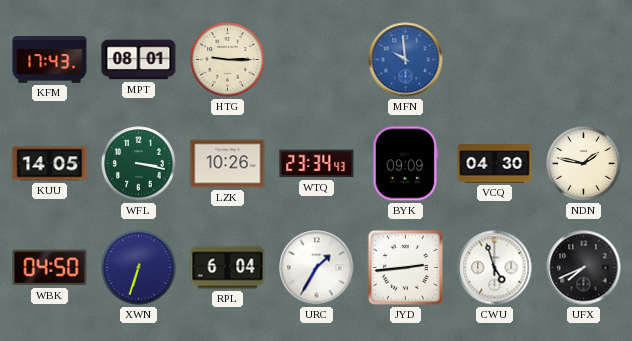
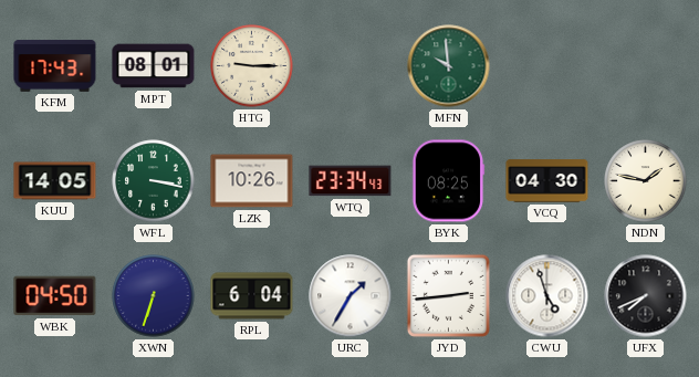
MFN dial: blue -> green (449, 66)
BYK: 09:09 -> 08:25 (448, 181)
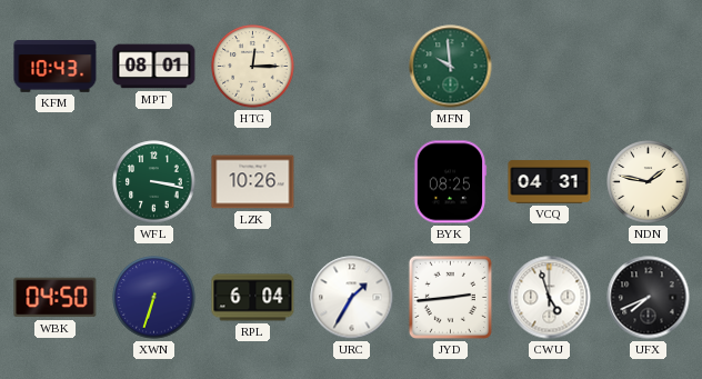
KFM: 17:43 -> 10:43 (56, 67)
HTG: 9:15 -> 12:15 (253, 67)
KUU: 14:05 -> none (55, 181)
WTQ: 23:34 -> none (351, 181)
VCQ: 04:30 -> 04:31 (550, 182)
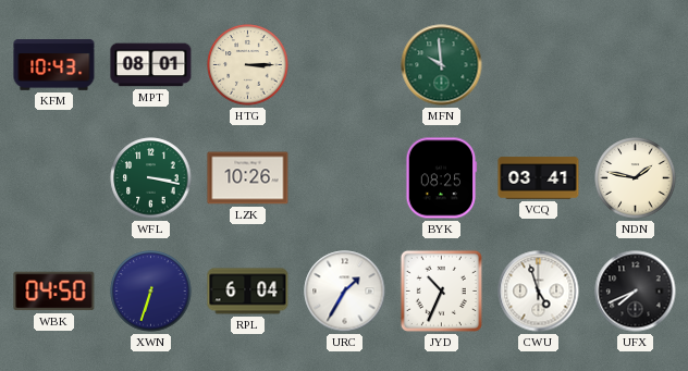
HTG: 12:15 -> 3:15 (248, 65)
VCQ: 04:31 -> 03:41 (539, 178)
JYD: 2:44 -> 10:34 (441, 290)
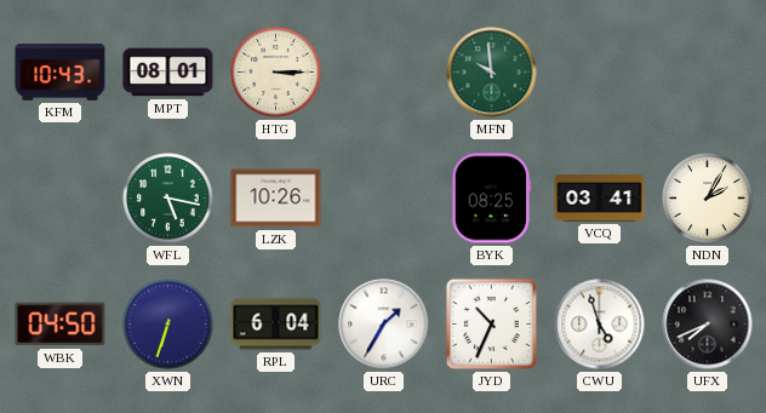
WFL: 3:17 -> 5:17 (168, 199)
NDN: 1:47 -> 2:05 (708, 199)
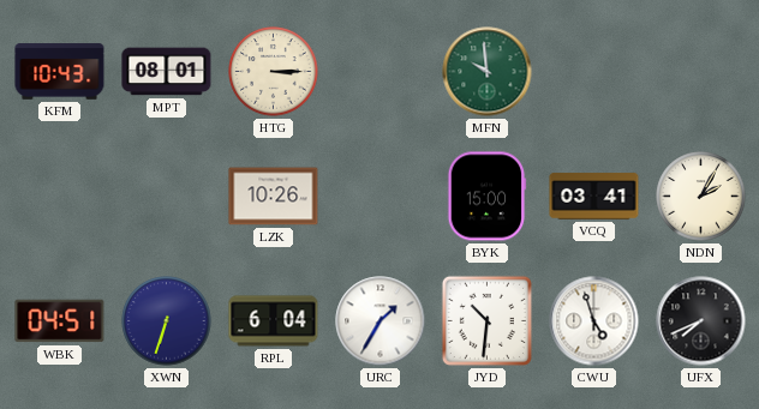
WFL: 5:17 -> none (168, 199)
BYK: 08:25 -> 15:00 (486, 197)
WBK: 04:50 -> 04:51 (60, 321)
JYD: 10:34 -> 10:31 (486, 320)
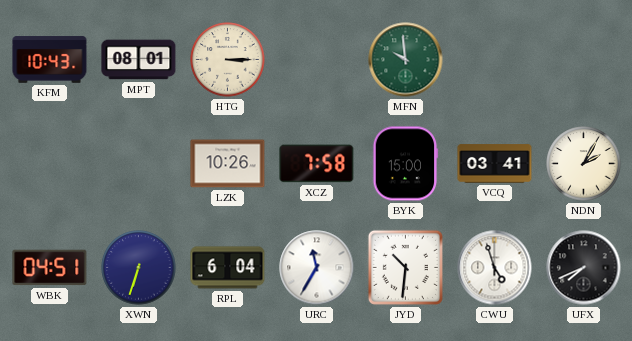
XCZ: none -> 7:58 (317, 164)
URC: 1:35 -> 11:35 (317, 268)
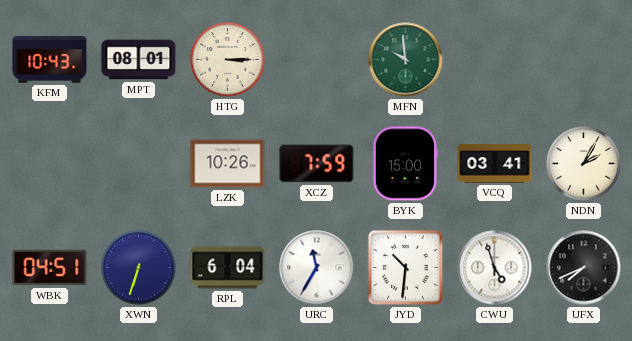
XCZ: 7:58 -> 7:59 (317, 164)
